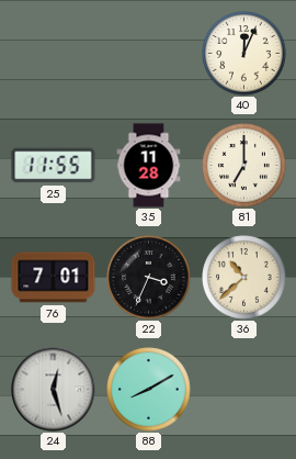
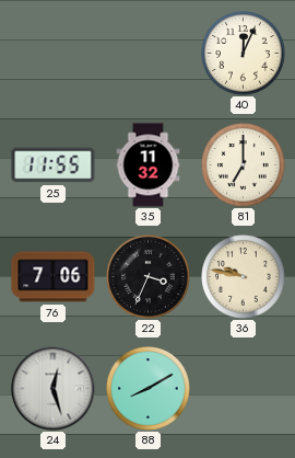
35: 11:28 -> 11:32 (149, 165)
76: 7:01 -> 7:06 (54, 277)
36: 10:38 -> 9:47 (244, 277)
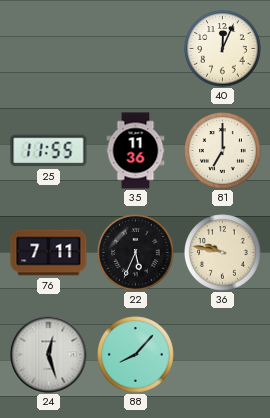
35: 11:32 -> 11:36 (136, 151)
76: 7:06 -> 7:11 (49, 253)
22: 3:34 -> 5:34 (136, 253)
88: 8:10 -> 8:07 (136, 355)
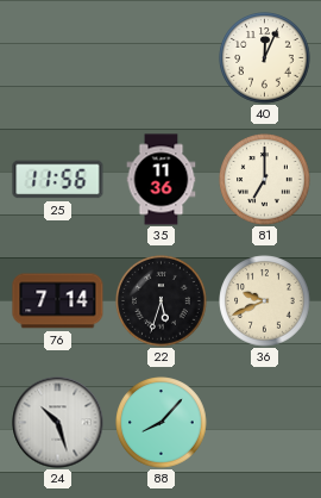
25: 11:55 -> 11:56 (58, 180)
76: 7:11 -> 7:14 (58, 301)
22: 5:34 -> 5:33 (162, 301)
36: 9:47 -> 9:41 (265, 301)
24: 12:27 -> 10:27 (58, 423)
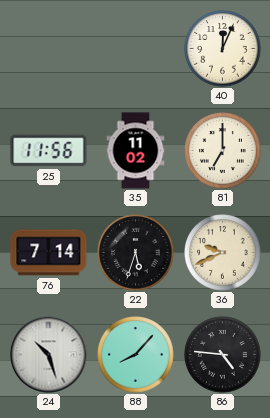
35: 11:36 -> 11:02 (136, 151)
86: none -> 4:46 (223, 355)
